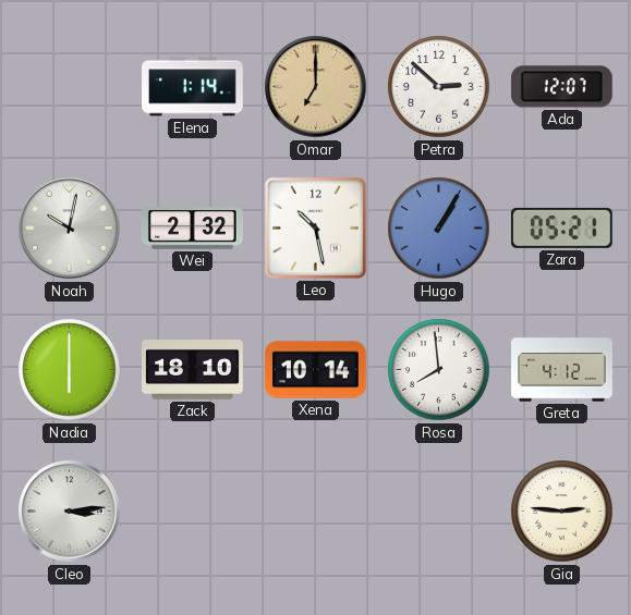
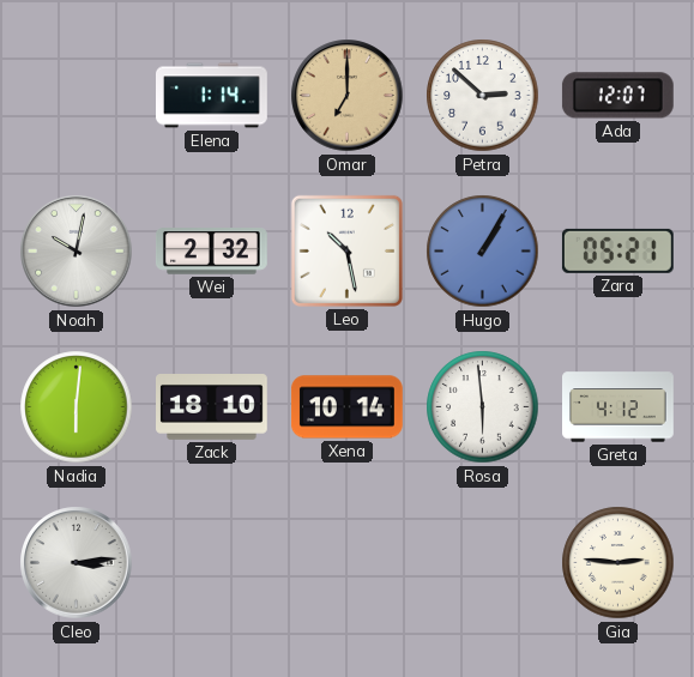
Nadia: 6:00 -> 6:01 (77, 407)
Rosa: 7:59 -> 5:59 (483, 407)
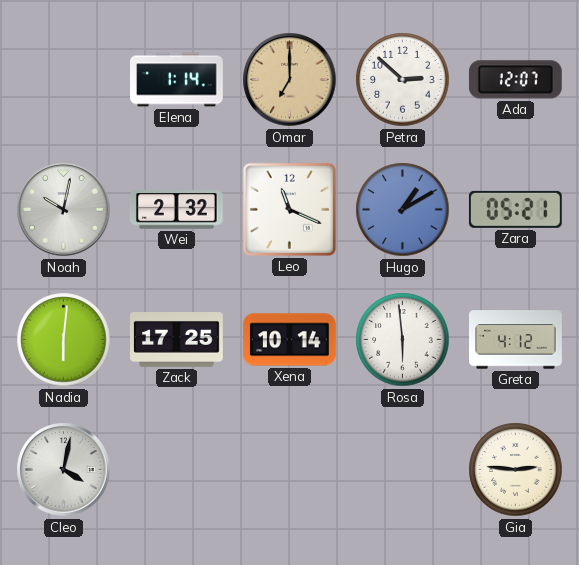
Leo: 10:28 -> 11:19 (289, 209)
Hugo: 1:05 -> 1:10 (403, 210)
Zack: 18:10 -> 17:25 (177, 340)
Cleo: 3:14 -> 4:02 (64, 470)
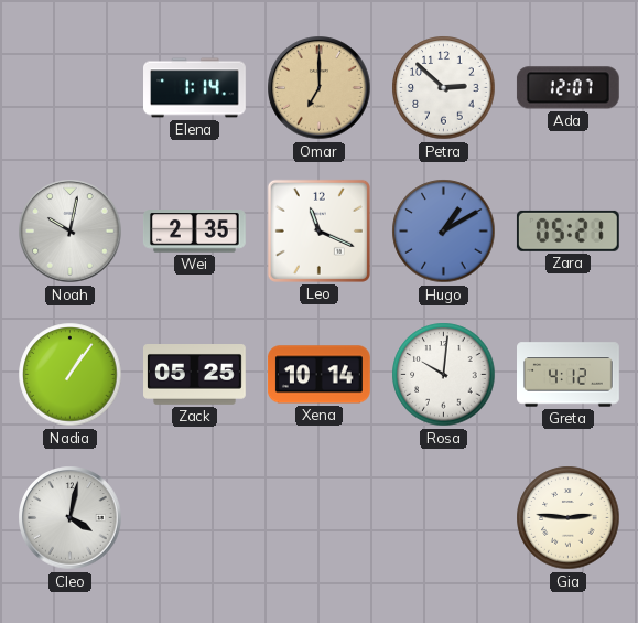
Wei: 2:32 -> 2:35 (195, 232)
Nadia: 6:01 -> 1:06 (71, 375)
Zack: 17:25 -> 05:25 (195, 375)
Rosa: 5:59 -> 10:01 (444, 375)
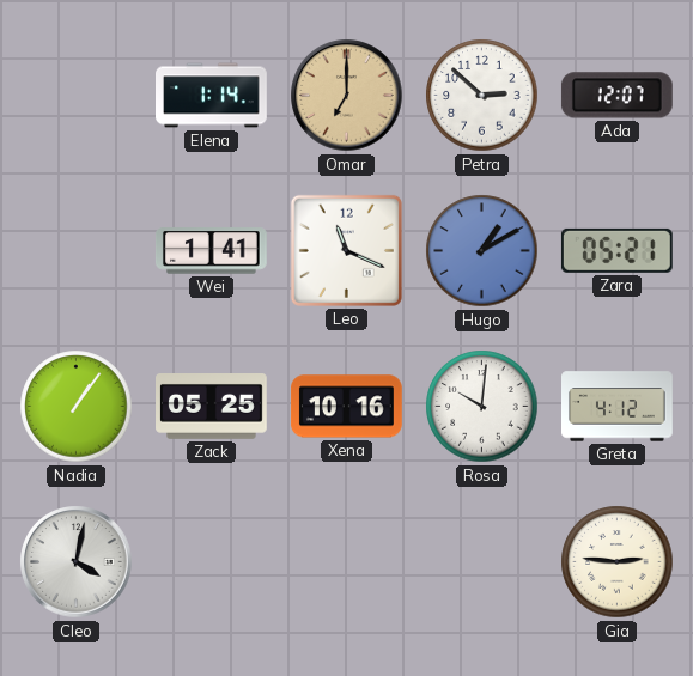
Noah: 10:02 -> none (71, 232)
Wei: 2:35 -> 1:41 (212, 251)
Xena: 10:14 -> 10:16 (346, 407)
